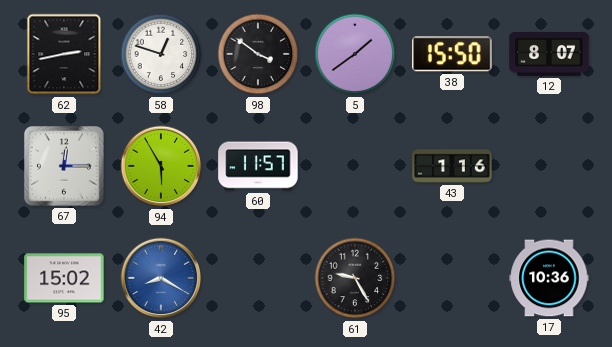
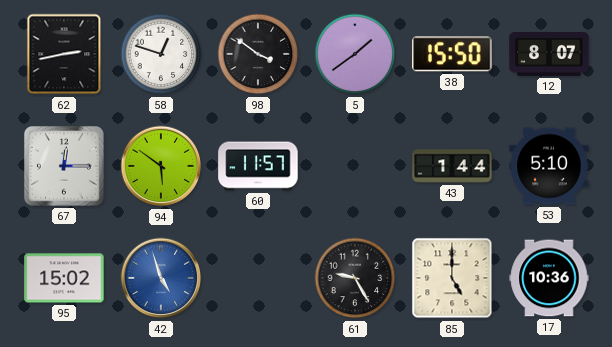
94: 5:55 -> 5:51 (161, 166)
43: 1:16 -> 1:44 (452, 166)
53: none -> 5:10 (549, 166)
42: 8:20 -> 4:57 (161, 278)
85: none -> 5:00 (452, 278)
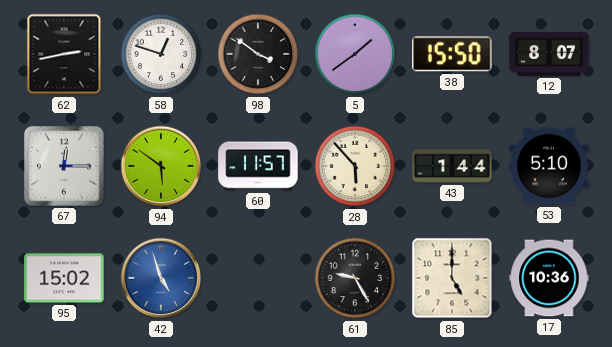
28: none -> 5:53 (355, 166)
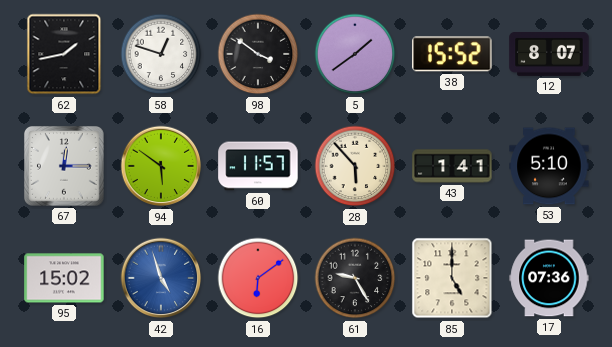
62: 2:43 -> 1:43 (64, 54)
38: 15:50 -> 15:52 (452, 54)
43: 1:44 -> 1:41 (452, 166)
16: none -> 6:09 (258, 278)
17: 10:36 -> 07:36 (549, 278)
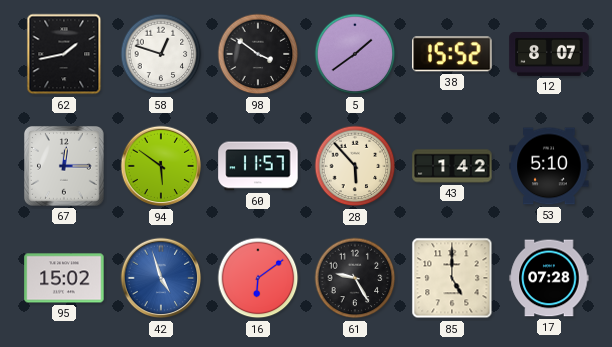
43: 1:41 -> 1:42 (452, 166)
17: 07:36 -> 07:28 (549, 278)
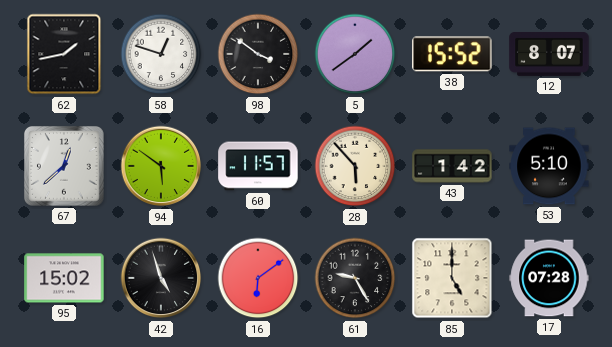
67: 12:15 -> 12:38 (65, 167)
42 dial: blue -> black (161, 278)
